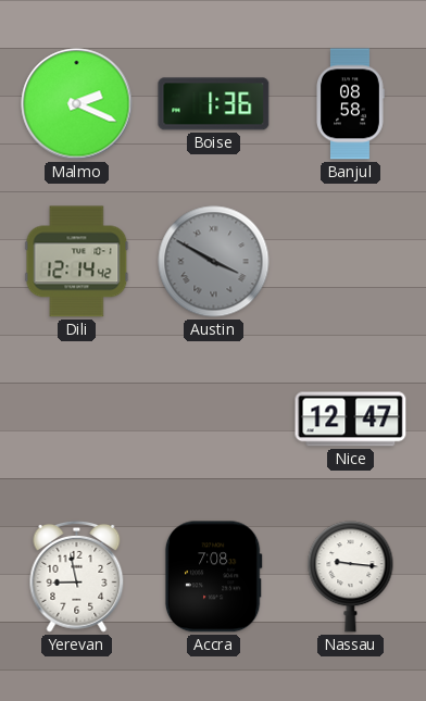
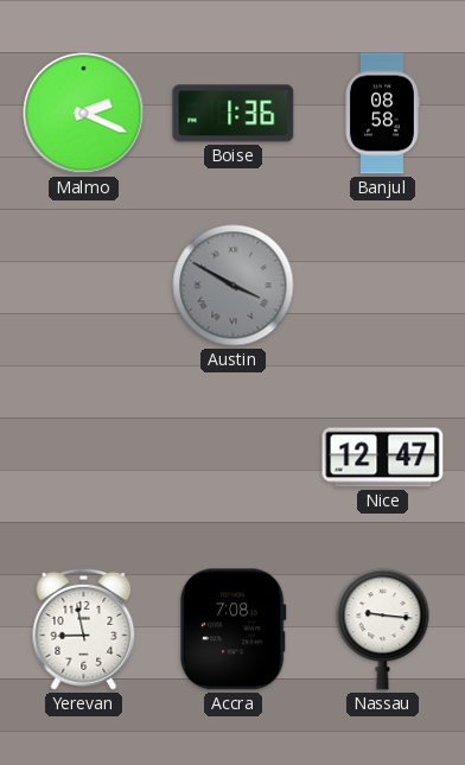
Dili: 12:14 -> none (77, 262)
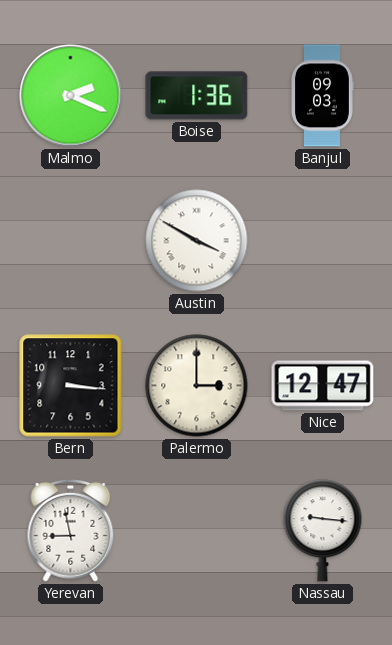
Banjul: 08:58 -> 09:03 (322, 96)
Austin dial: grey -> white (197, 241)
Bern: none -> 3:16 (71, 386)
Palermo: none -> 3:00 (197, 386)
Accra: 7:08 -> none (232, 630)
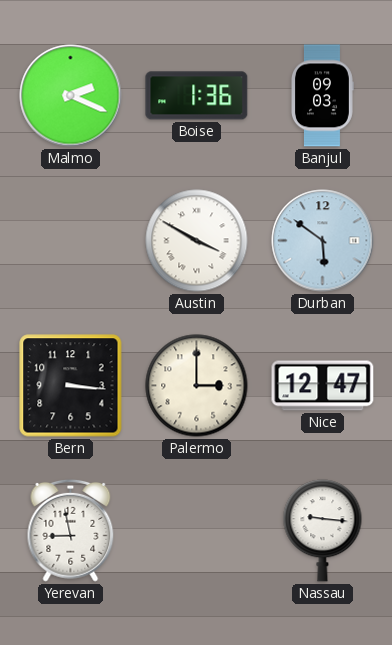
Durban: none -> 5:51 (323, 241)
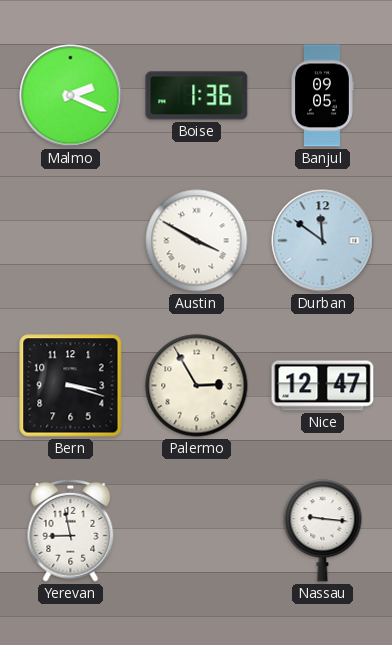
Banjul: 09:03 -> 09:05 (322, 96)
Durban: 5:51 -> 11:51 (323, 241)
Bern: 3:16 -> 3:18 (71, 386)
Palermo: 3:00 -> 2:55 (197, 386)
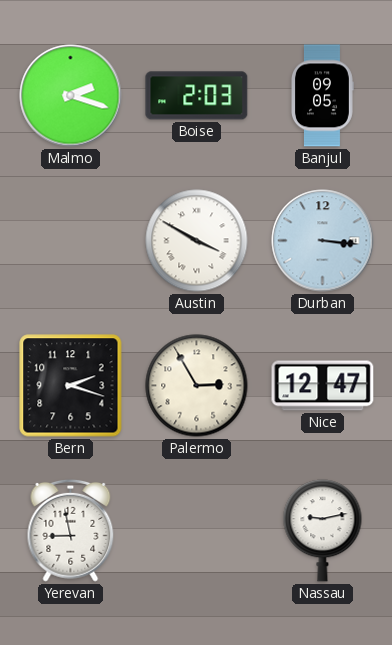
Malmo: 2:19 -> 2:18 (71, 96)
Boise: 1:36 -> 2:03 (197, 96)
Durban: 11:51 -> 3:16 (323, 241)
Bern: 3:18 -> 2:18 (71, 386)
Nassau: 9:16 -> 9:13 (323, 531)
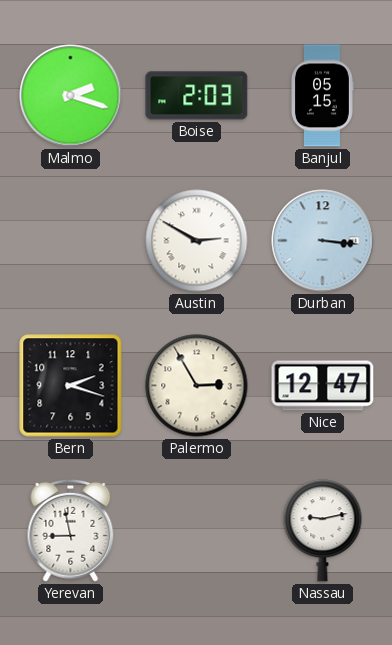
Banjul: 09:05 -> 05:15 (322, 96)
Austin: 3:50 -> 2:50 (197, 241)
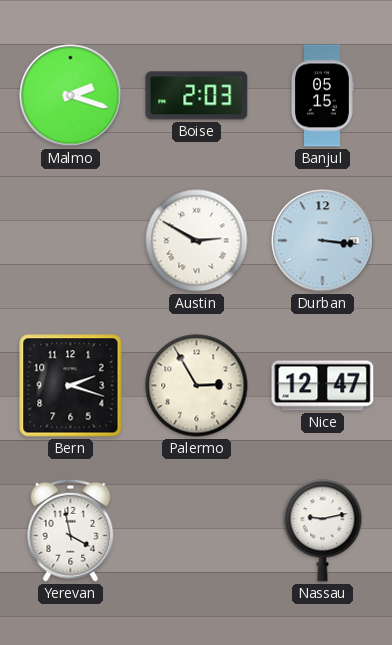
Yerevan: 8:58 -> 3:58 (71, 530)
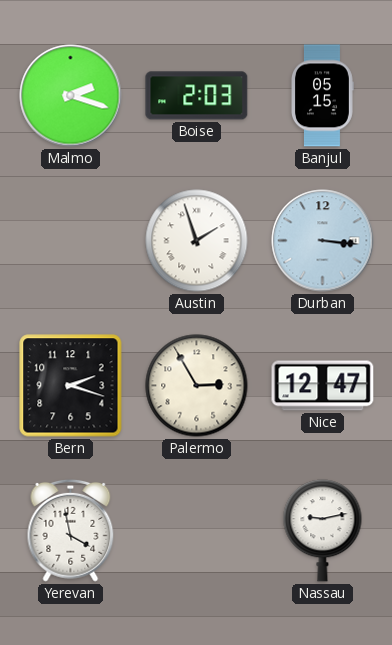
Austin: 2:50 -> 1:57 (197, 241)
